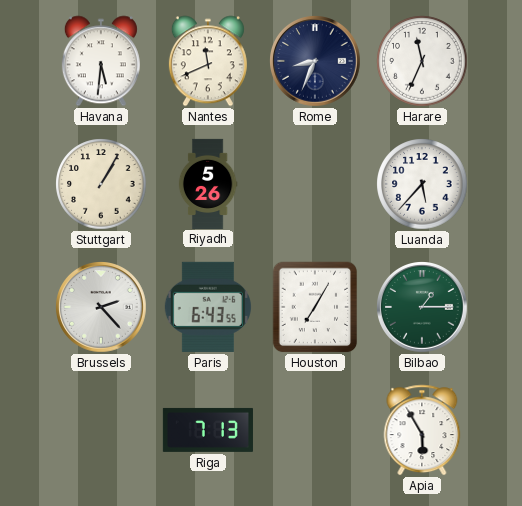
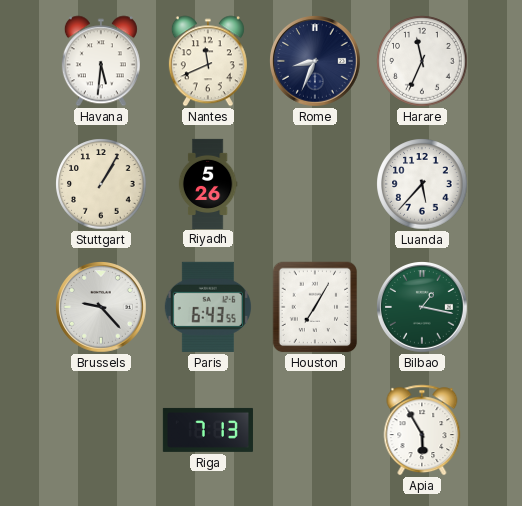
Brussels: 2:23 -> 9:23 (101, 307)
Bilbao: 1:15 -> 1:17 (422, 307)
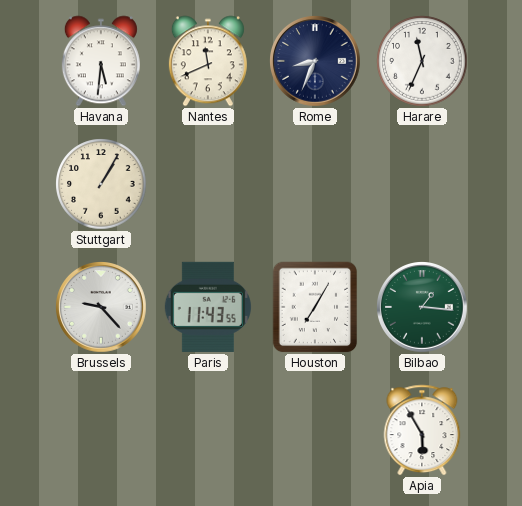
Riyadh: 5:26 -> none (208, 183)
Luanda: 5:37 -> none (422, 184)
Paris: 6:43 -> 11:43 (208, 307)
Bilbao: 1:17 -> 1:16 (422, 307)
Riga: 7:13 -> none (208, 430)
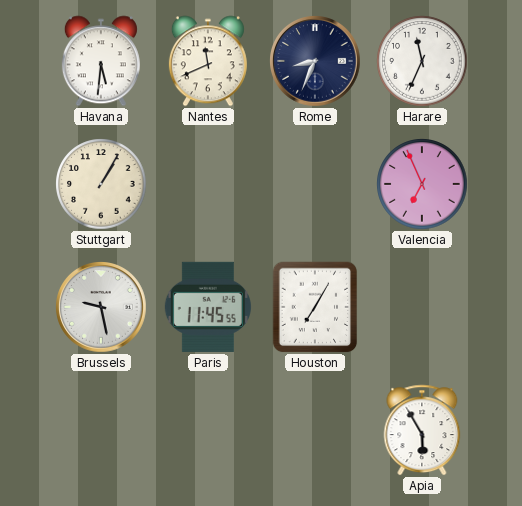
Valencia: none -> 6:56 (422, 184)
Brussels: 9:23 -> 9:28 (101, 307)
Paris: 11:43 -> 11:45 (208, 307)
Bilbao: 1:16 -> none (422, 307)
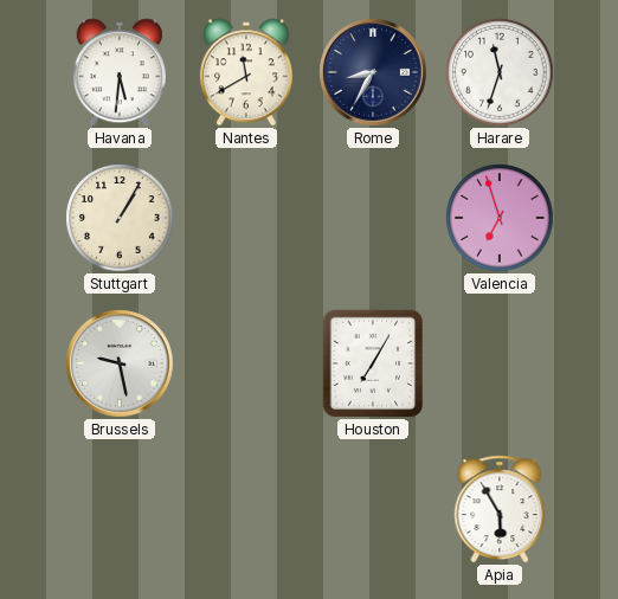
Nantes: 11:41 -> 11:40 (246, 72)
Rome: 8:34 -> 8:35 (373, 72)
Harare: 11:34 -> 11:33 (500, 72)
Valencia: 6:56 -> 6:57 (500, 218)
Paris: 11:45 -> none (208, 307)
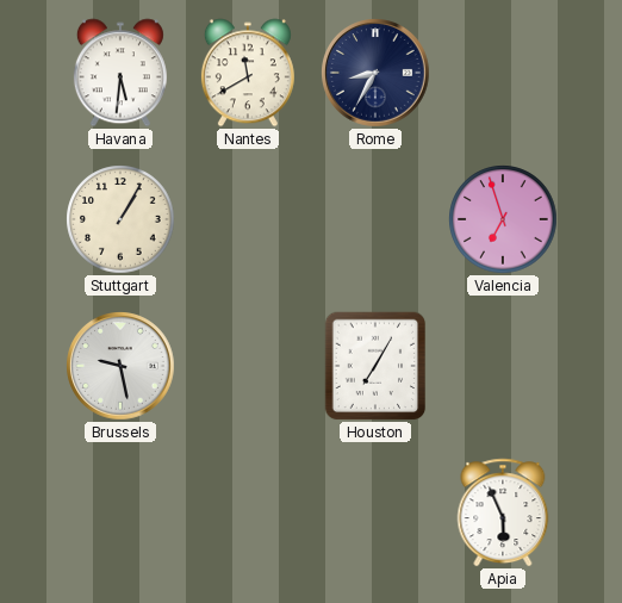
Harare: 11:33 -> none (500, 72)
Apia: 5:55 -> 5:56 (503, 512)
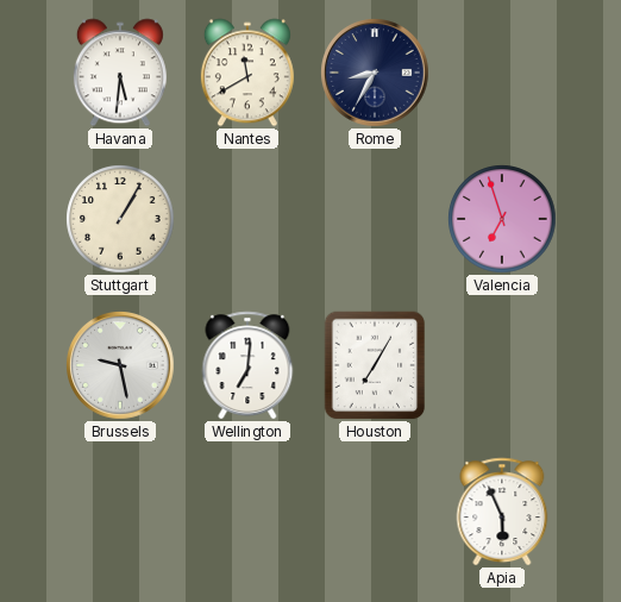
Wellington: none -> 7:01 (247, 365)
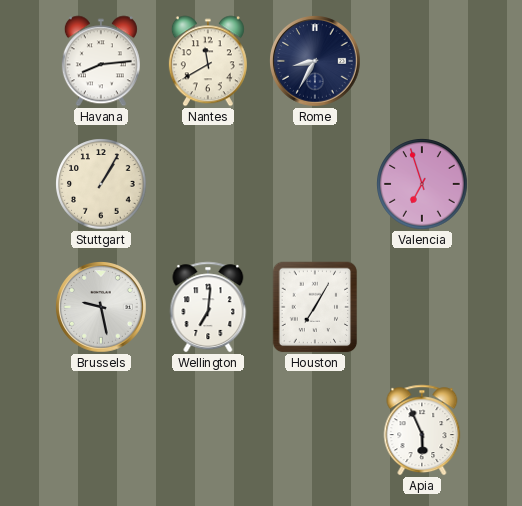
Havana: 5:31 -> 8:14 (101, 61)
